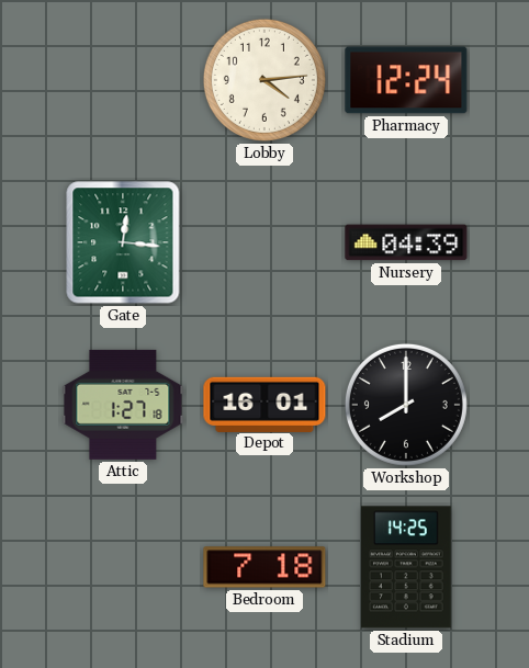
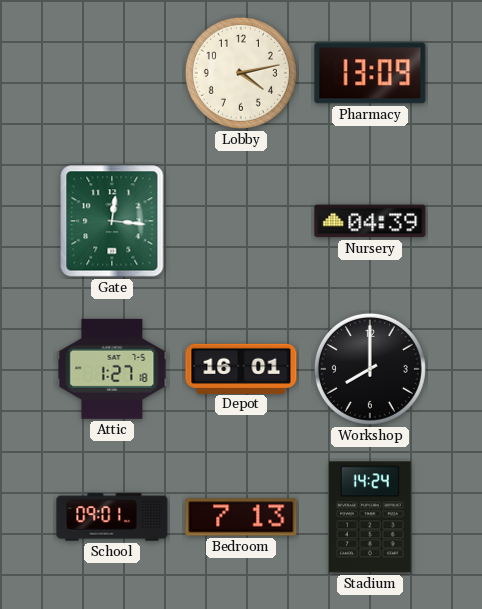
Lobby: 4:14 -> 4:13 (241, 73)
Pharmacy: 12:24 -> 13:09 (370, 73)
School: none -> 09:01 (112, 517)
Bedroom: 7:18 -> 7:13 (241, 517)
Stadium: 14:25 -> 14:24 (370, 517)
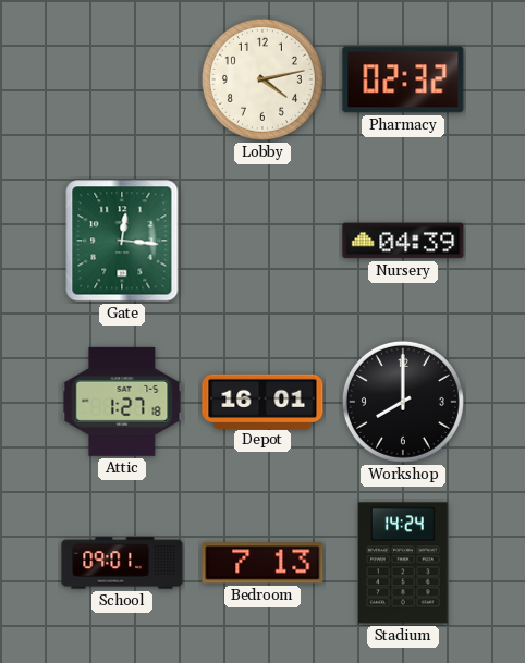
Pharmacy: 13:09 -> 02:32 (403, 79)
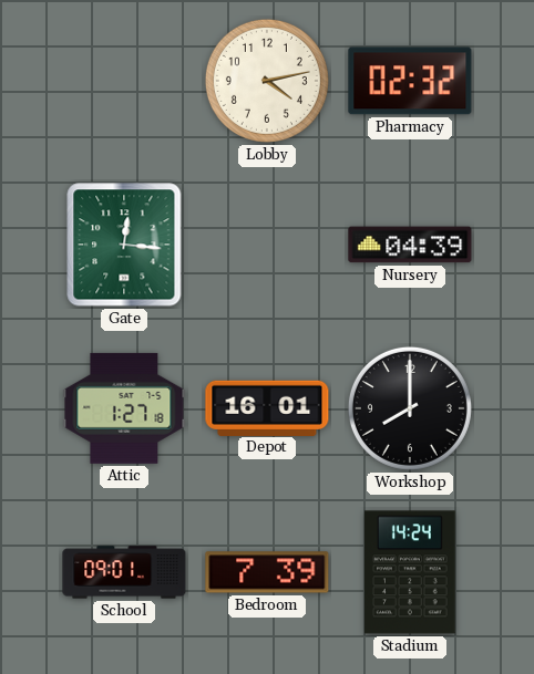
Bedroom: 7:13 -> 7:39 (267, 572)
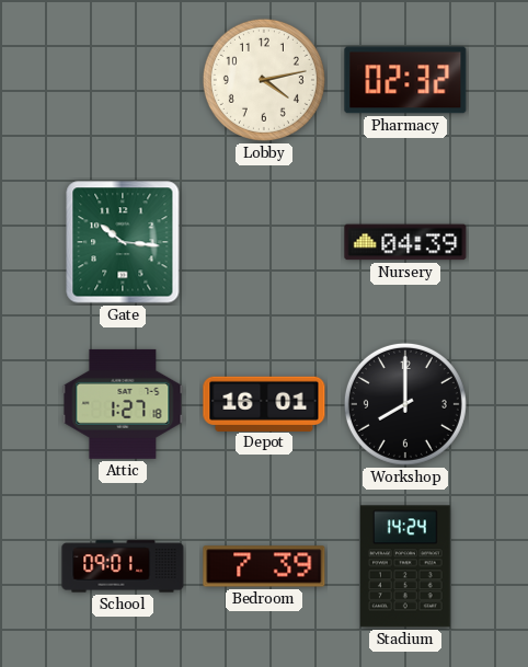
Gate: 12:16 -> 10:16 (123, 242)
